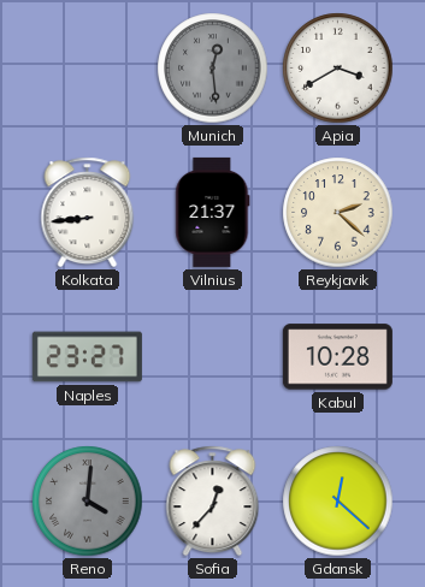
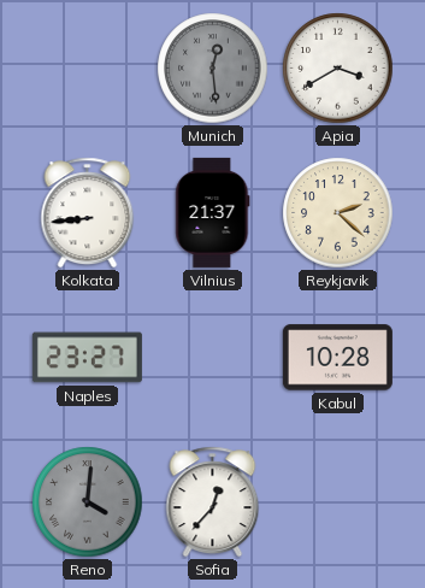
Gdansk: 12:22 -> none (338, 502)
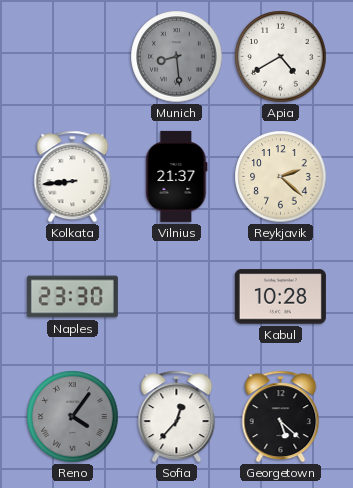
Munich: 12:29 -> 8:29 (177, 57)
Apia: 3:40 -> 4:40 (281, 57)
Naples: 23:27 -> 23:30 (72, 297)
Reno: 4:01 -> 4:06 (73, 417)
Georgetown: none -> 5:22 (281, 417)
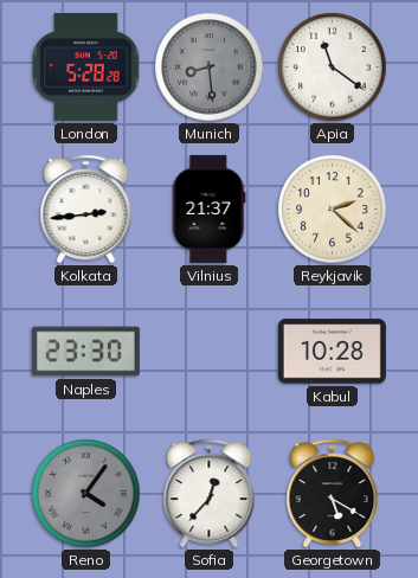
London: none -> 5:28 (86, 66)
Apia: 4:40 -> 11:21 (333, 68)
Kolkata: 8:44 -> 2:44 (86, 210)
Georgetown: 5:22 -> 5:20 (333, 494)
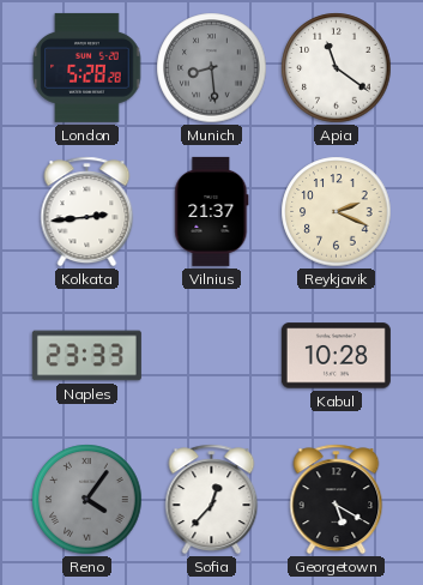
Reykjavik: 2:22 -> 2:19 (337, 212)
Naples: 23:30 -> 23:33 (86, 356)
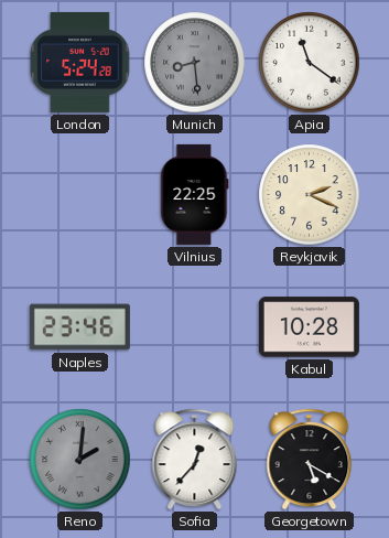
London: 5:28 -> 5:24 (80, 62)
Kolkata: 2:44 -> none (87, 212)
Vilnius: 21:37 -> 22:25 (195, 194)
Naples: 23:33 -> 23:46 (79, 327)
Reno: 4:06 -> 2:01 (80, 460)
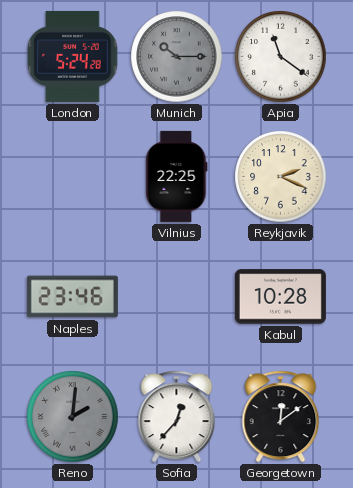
Munich: 8:29 -> 10:15 (177, 57)
Georgetown: 5:20 -> 12:09 (281, 417)
